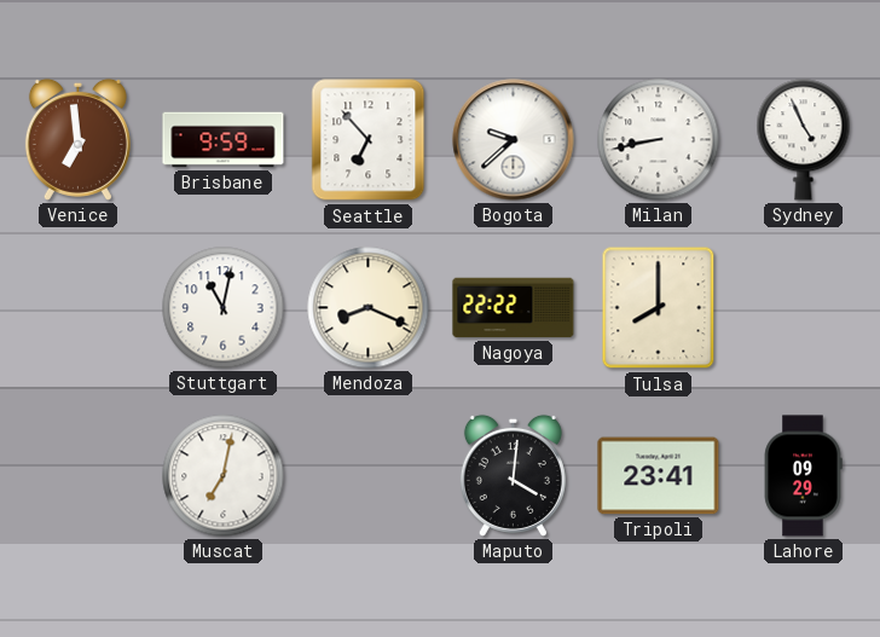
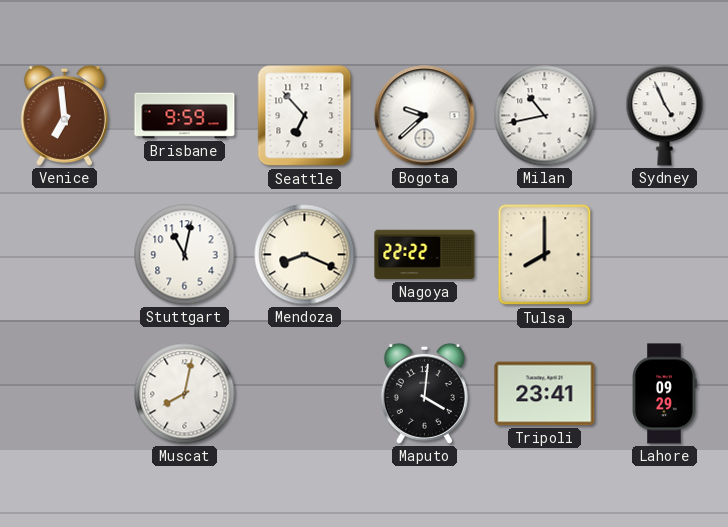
Milan: 8:43 -> 10:43 (545, 116)
Muscat: 7:02 -> 8:02 (185, 394)
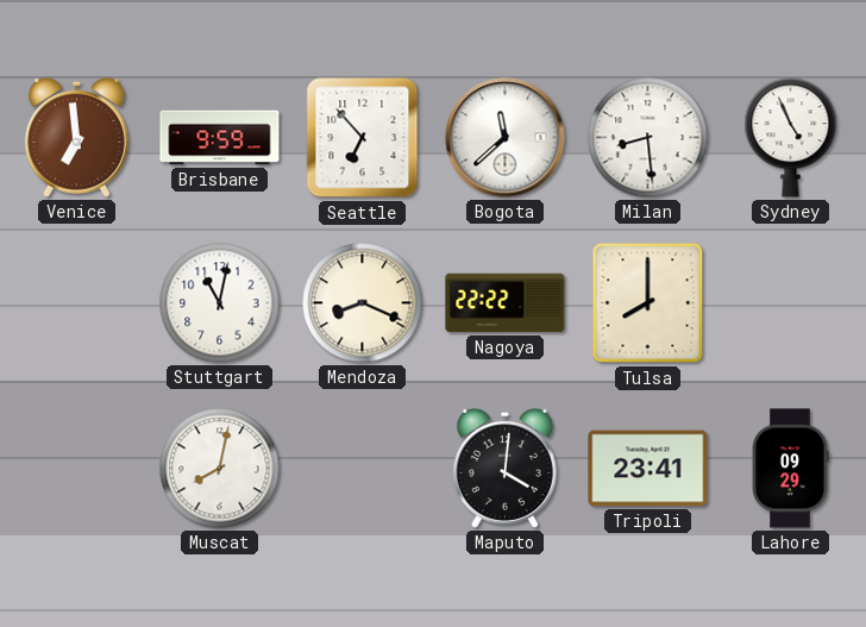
Bogota: 9:38 -> 11:38 (506, 138)
Milan: 10:43 -> 8:29 (648, 138)
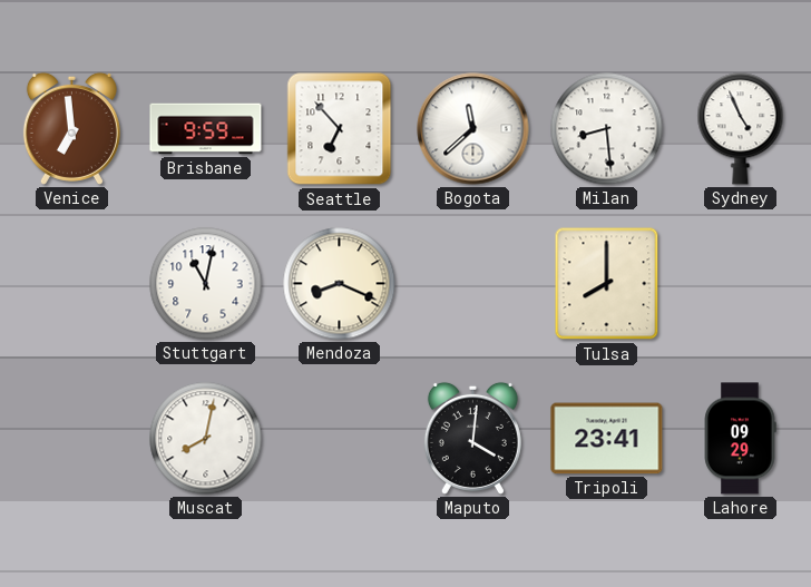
Nagoya: 22:22 -> none (506, 303)
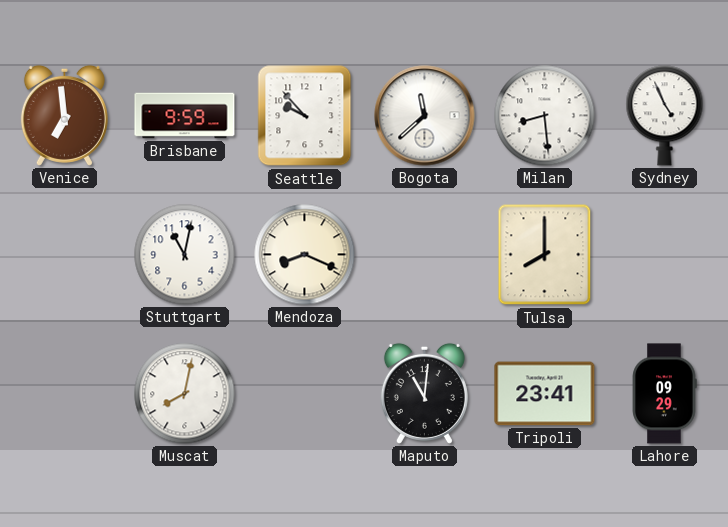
Seattle: 6:53 -> 9:53 (305, 116)
Maputo: 4:01 -> 11:01 (424, 393)
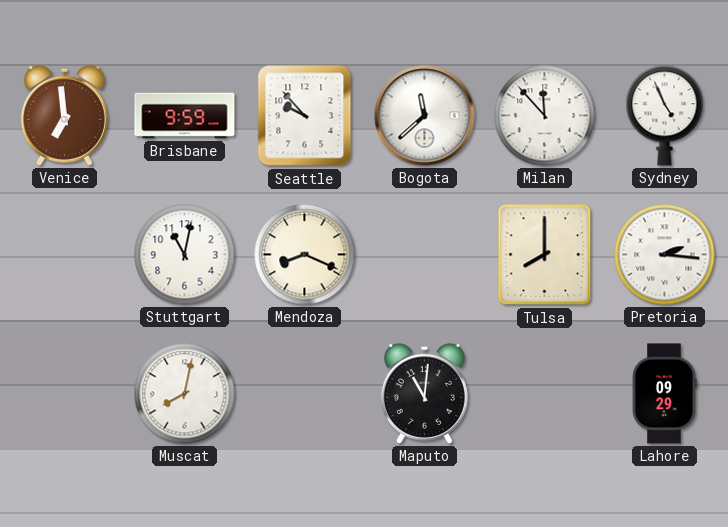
Milan: 8:29 -> 11:53 (545, 116)
Pretoria: none -> 2:16 (665, 255)
Tripoli: 23:41 -> none (545, 394)
